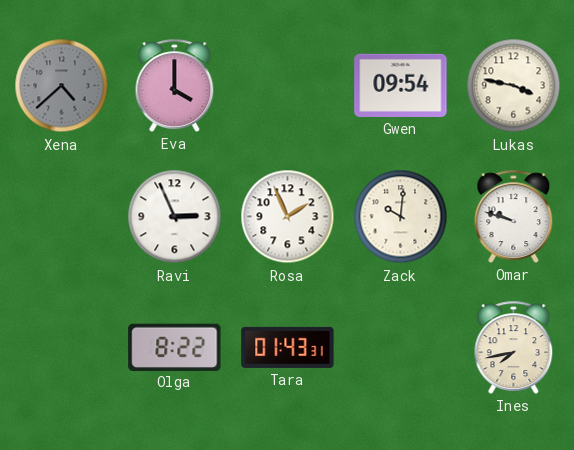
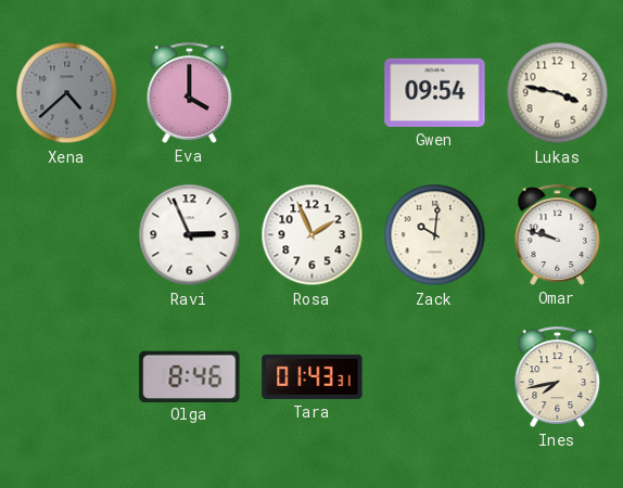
Olga: 8:22 -> 8:46 (190, 376)
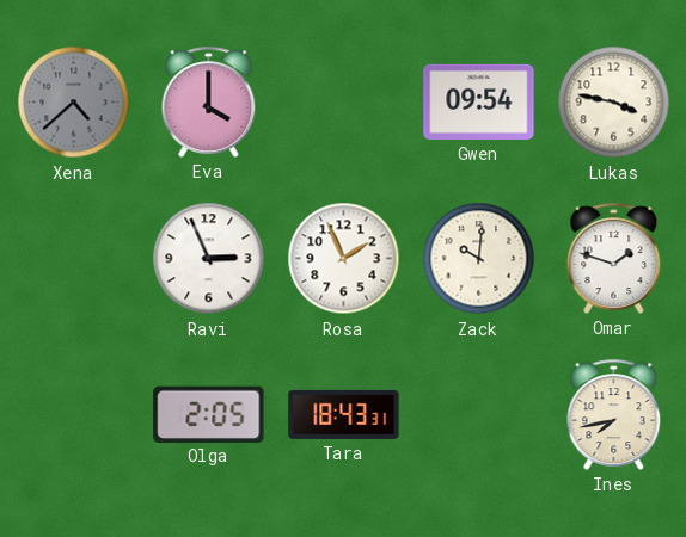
Omar: 9:48 -> 1:48 (614, 258)
Olga: 8:46 -> 2:05 (209, 414)
Tara: 01:43 -> 18:43 (344, 414)
